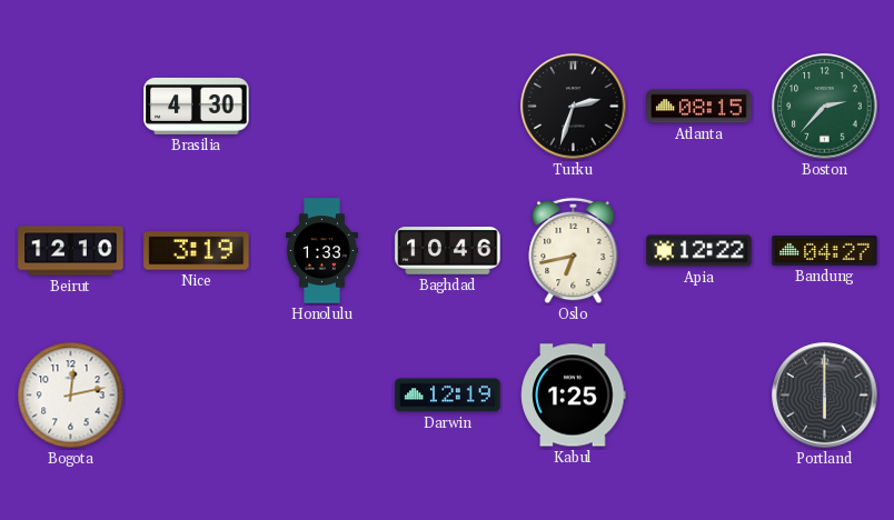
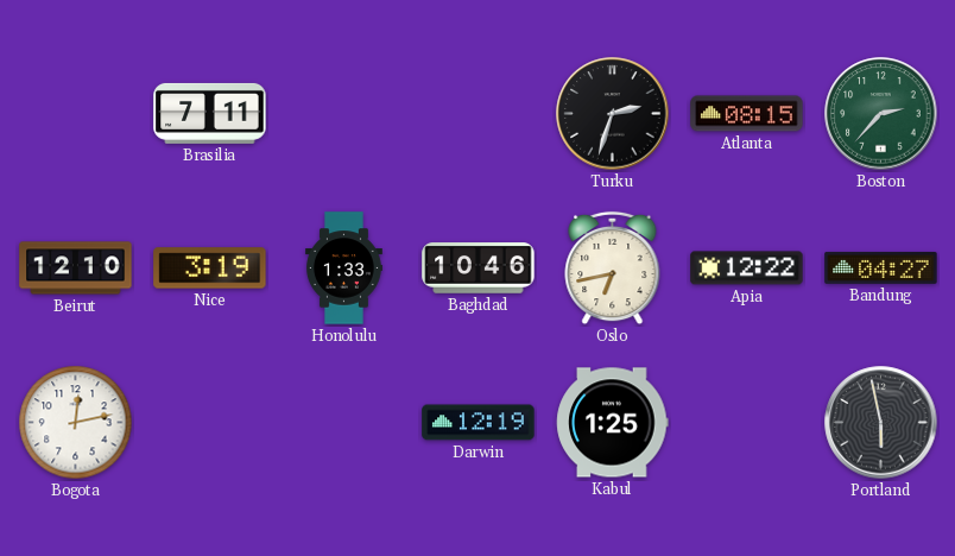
Brasilia: 4:30 -> 7:11 (210, 113)
Portland: 6:00 -> 5:58 (881, 423)
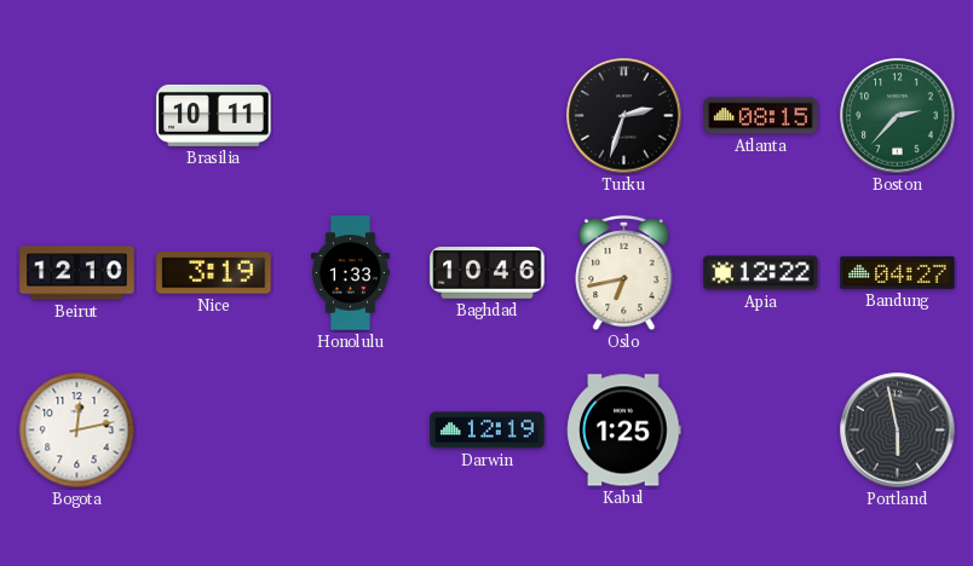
Brasilia: 7:11 -> 10:11 (214, 115)
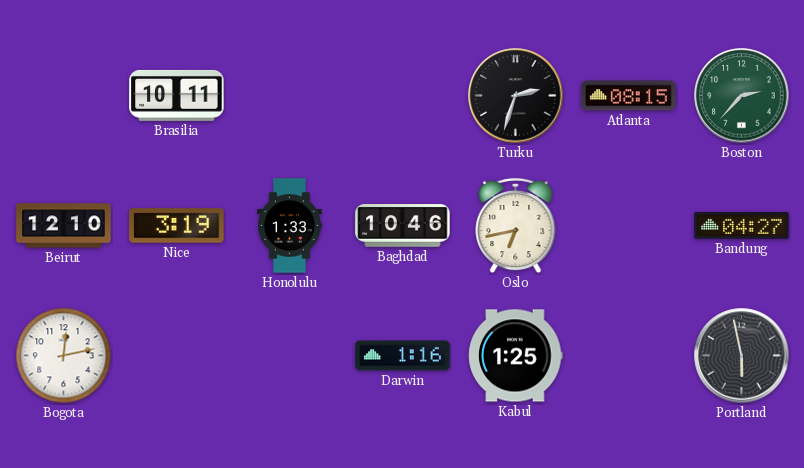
Apia: 12:22 -> none (761, 273)
Darwin: 12:19 -> 1:16 (403, 356)
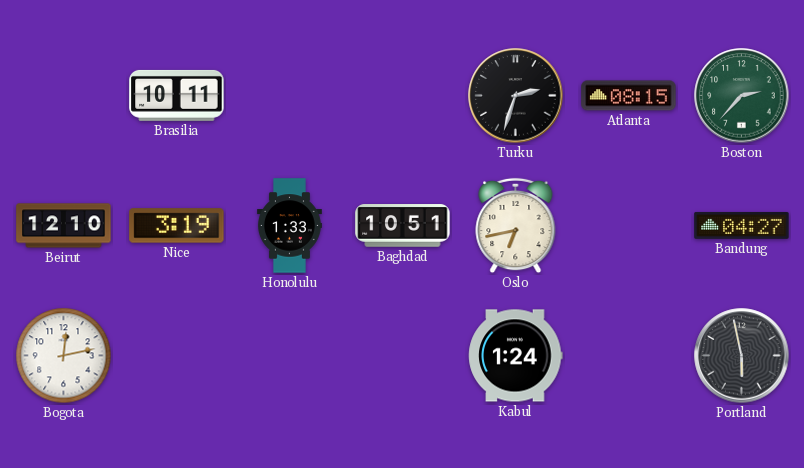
Baghdad: 10:46 -> 10:51 (403, 226)
Darwin: 1:16 -> none (403, 356)
Kabul: 1:25 -> 1:24 (516, 356)
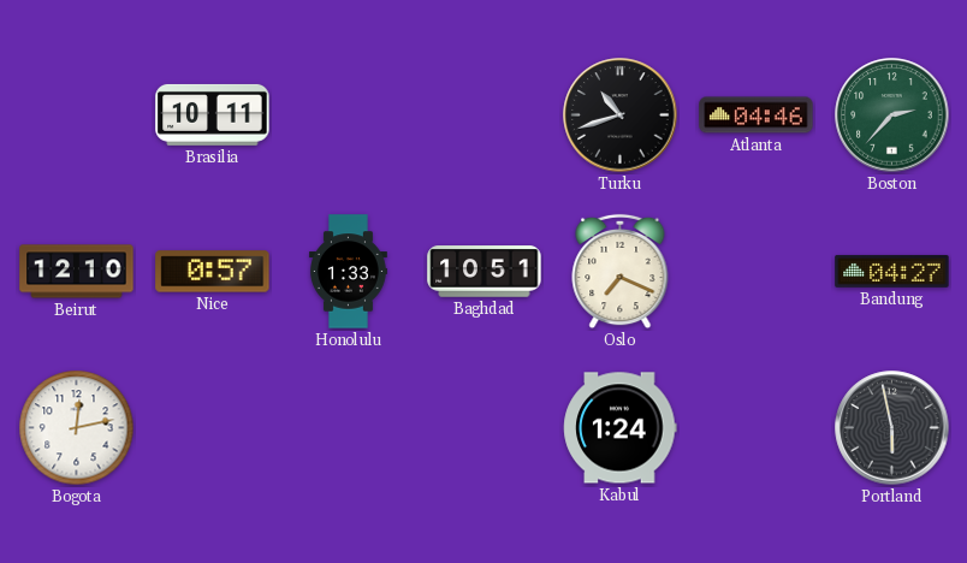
Turku: 2:33 -> 10:42 (621, 115)
Atlanta: 08:15 -> 04:46 (757, 115)
Nice: 3:19 -> 0:57 (213, 272)
Oslo: 6:43 -> 7:19 (621, 272)
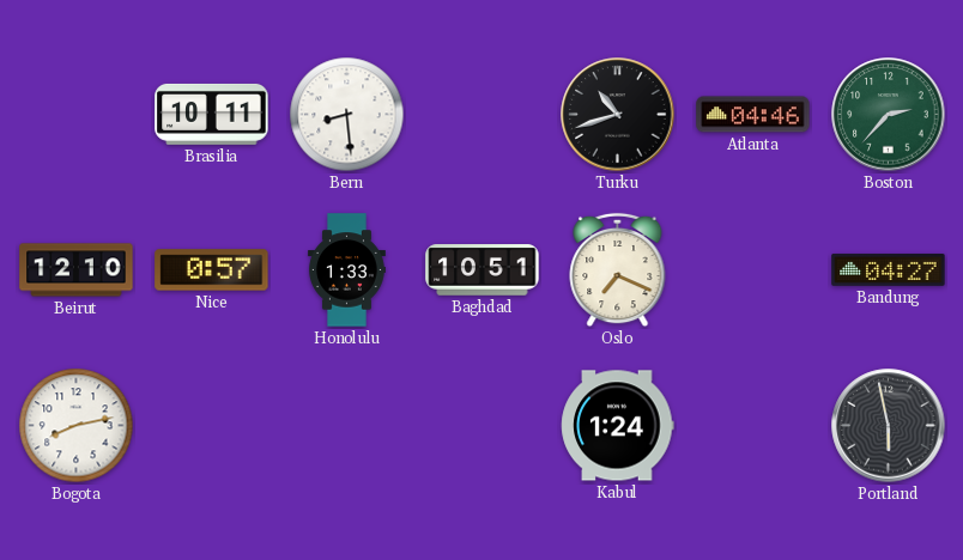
Bern: none -> 8:29 (347, 115)
Bogota: 12:13 -> 8:13 (77, 426)
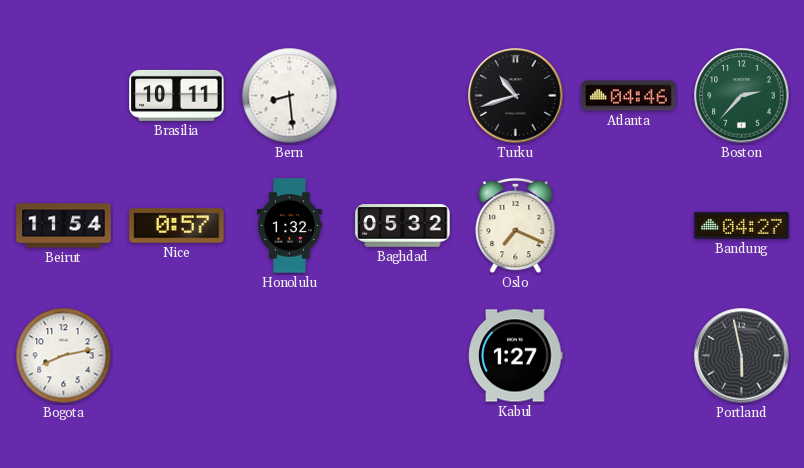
Beirut: 12:10 -> 11:54 (64, 226)
Honolulu: 1:33 -> 1:32 (290, 226)
Baghdad: 10:51 -> 05:32 (403, 226)
Kabul: 1:24 -> 1:27 (516, 356)
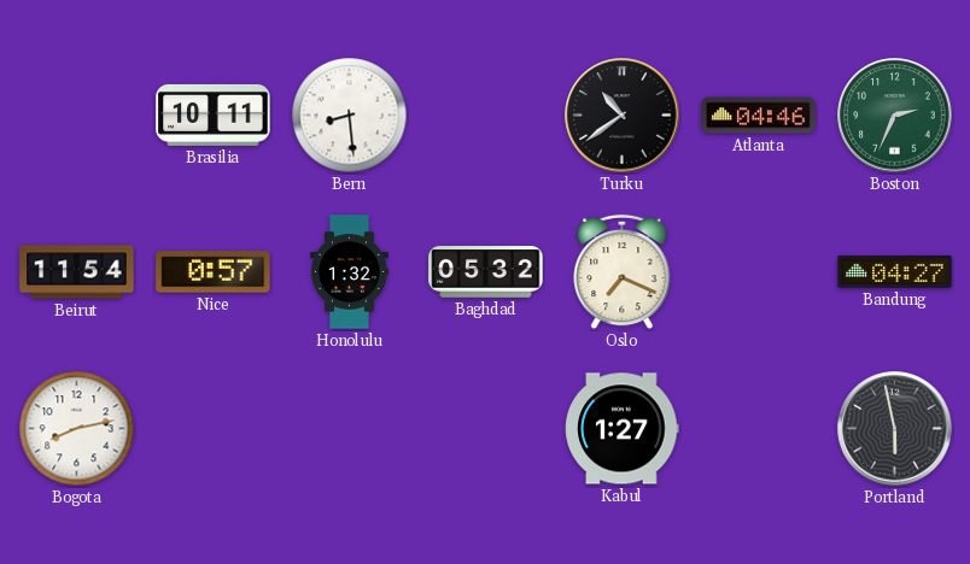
Turku: 10:42 -> 10:39 (623, 116)
Boston: 2:37 -> 2:34 (895, 116)
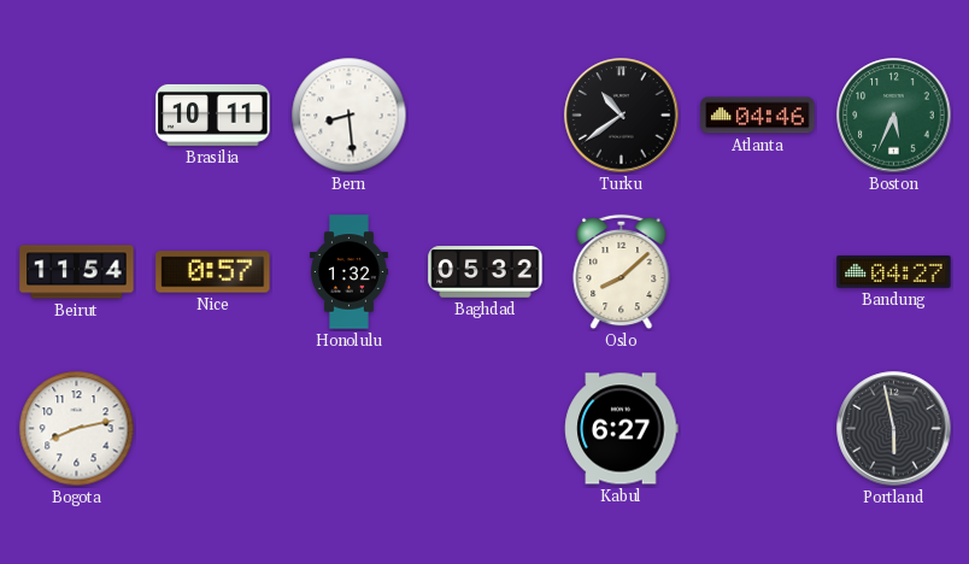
Boston: 2:34 -> 5:34 (894, 116)
Oslo: 7:19 -> 8:08 (622, 272)
Kabul: 1:27 -> 6:27 (622, 429)
